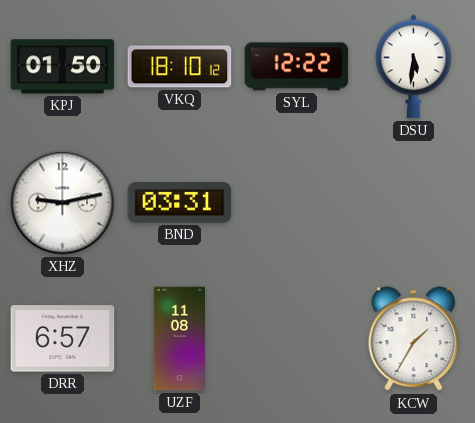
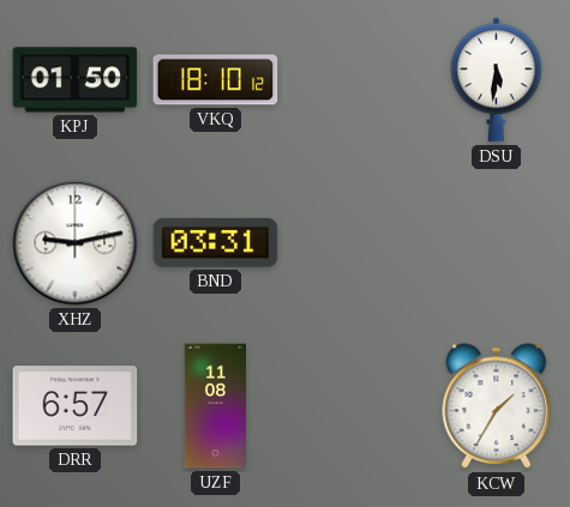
SYL: 12:22 -> none (297, 67)
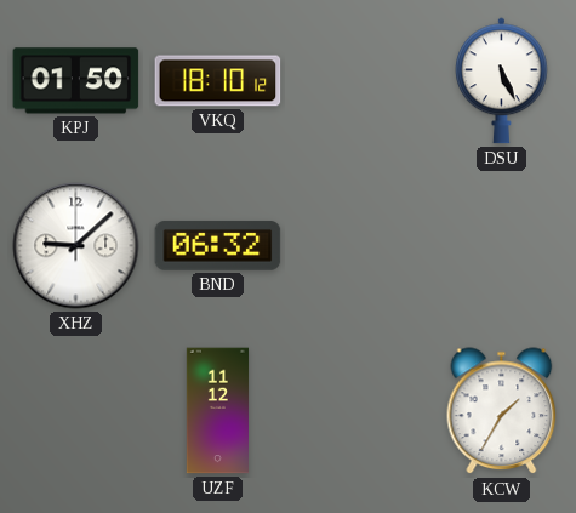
DSU: 5:31 -> 5:26 (502, 81)
XHZ: 9:13 -> 9:08 (76, 246)
BND: 03:31 -> 06:32 (218, 246)
DRR: 6:57 -> none (76, 406)
UZF: 11:08 -> 11:12 (217, 411)
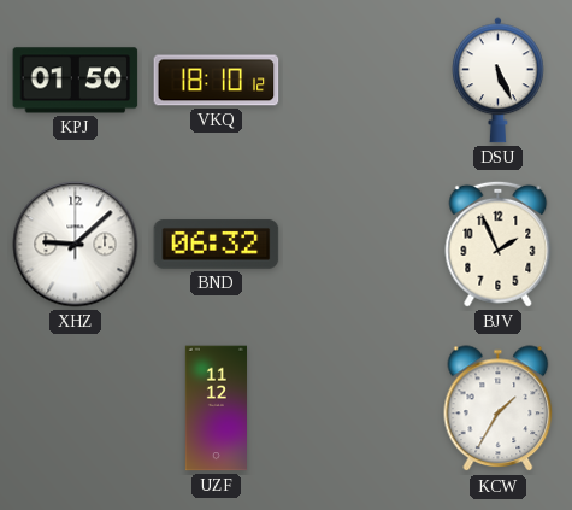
BJV: none -> 1:56 (499, 244)
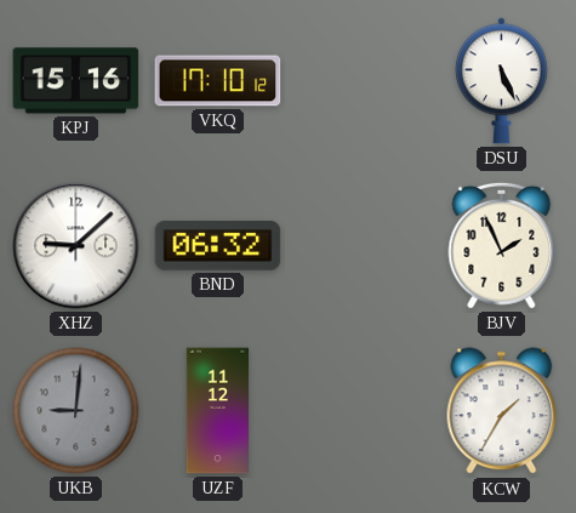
KPJ: 01:50 -> 15:16 (76, 81)
VKQ: 18:10 -> 17:10 (218, 81)
UKB: none -> 9:01 (76, 411)
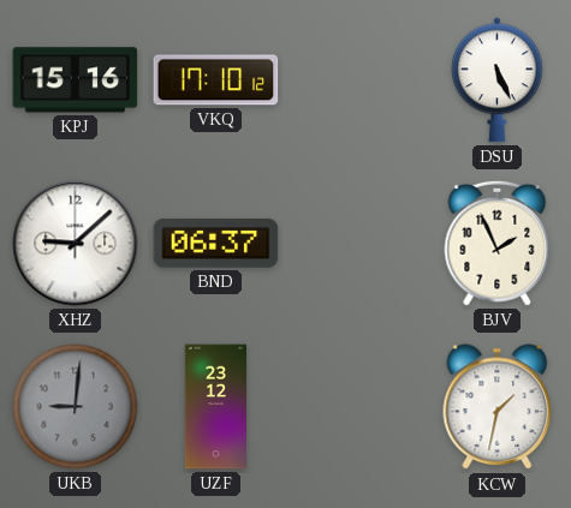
BND: 06:32 -> 06:37 (216, 244)
UZF: 11:12 -> 23:12 (215, 407)
KCW: 1:35 -> 1:32 (498, 407)
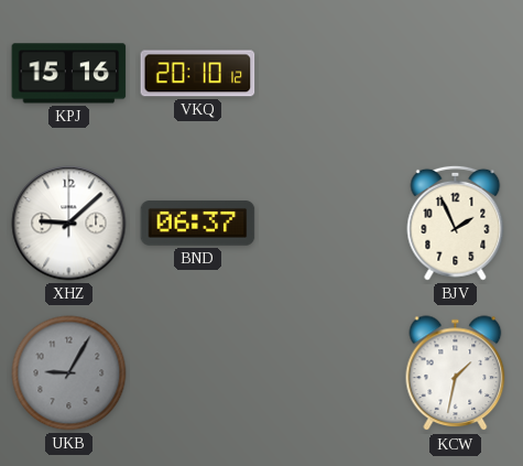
VKQ: 17:10 -> 20:10 (198, 74)
DSU: 5:26 -> none (498, 80)
UKB: 9:01 -> 9:05 (69, 373)
UZF: 23:12 -> none (215, 407)
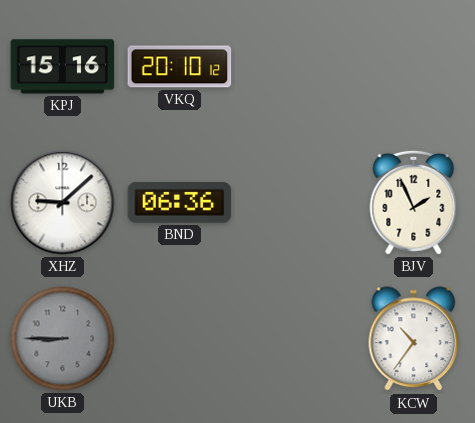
BND: 06:37 -> 06:36 (180, 203)
UKB: 9:05 -> 8:45 (63, 339)
KCW: 1:32 -> 10:36 (414, 339)
